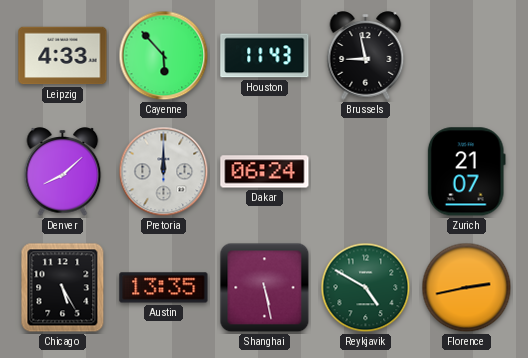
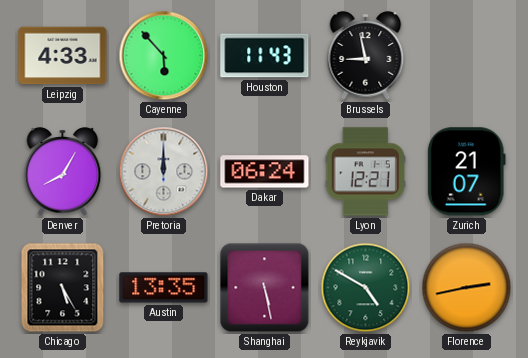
Denver: 8:08 -> 8:05 (63, 172)
Lyon: none -> 12:21 (365, 172)
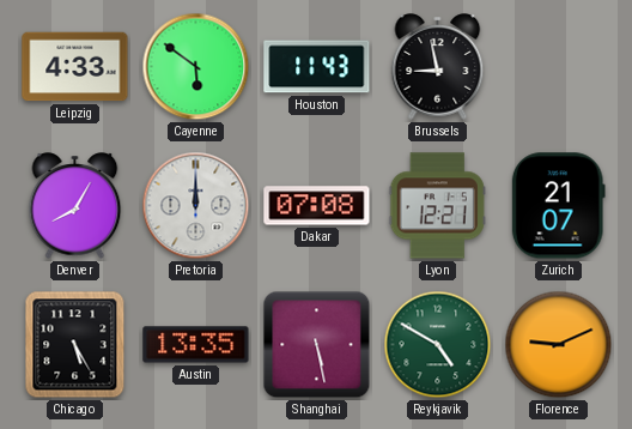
Cayenne: 5:53 -> 5:51 (196, 67)
Dakar: 06:24 -> 07:08 (317, 206)
Florence: 2:43 -> 9:11 (559, 345)
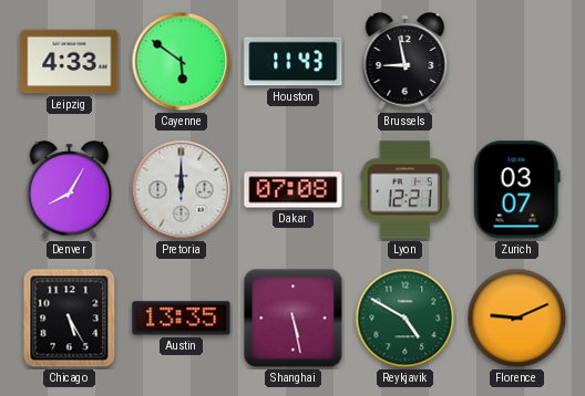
Zurich: 21:07 -> 03:07 (516, 190)
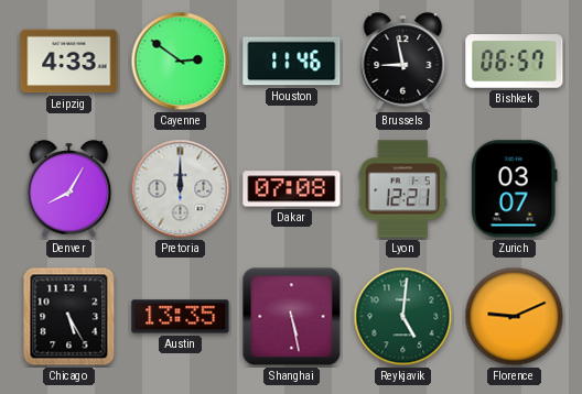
Cayenne: 5:51 -> 2:51 (181, 62)
Houston: 11:43 -> 11:46 (292, 62)
Bishkek: none -> 06:57 (515, 62)
Reykjavik: 4:50 -> 5:01 (403, 317)
